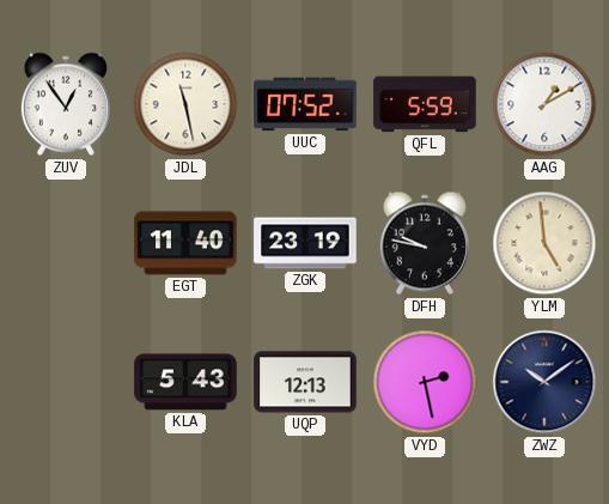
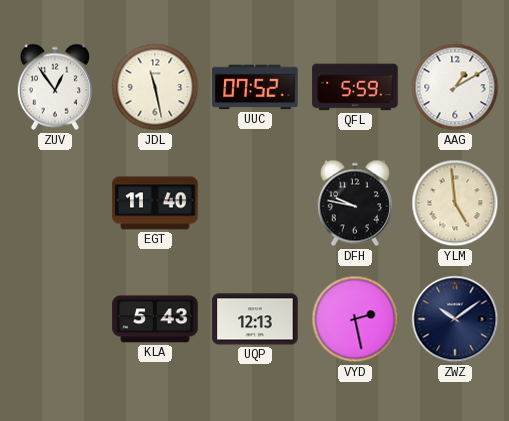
ZGK: 23:19 -> none (305, 243)
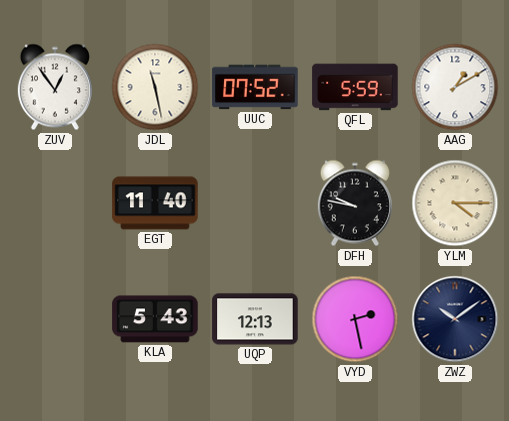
YLM: 4:59 -> 4:15 (455, 203)
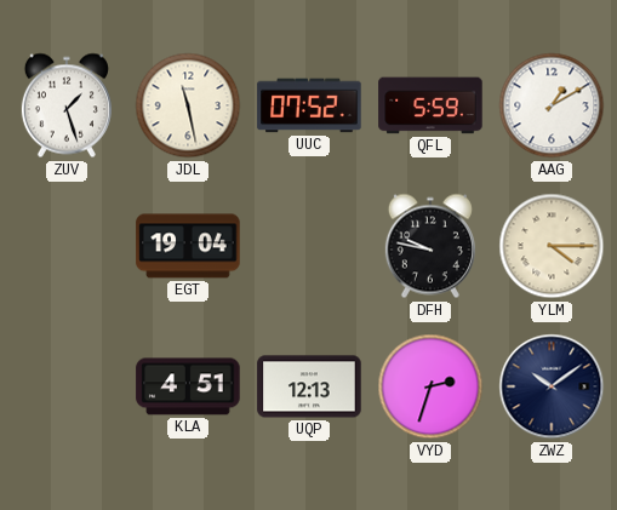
ZUV: 12:54 -> 1:27 (67, 105)
EGT: 11:40 -> 19:04 (188, 246)
KLA: 5:43 -> 4:51 (188, 386)
VYD: 2:28 -> 2:33 (430, 386)
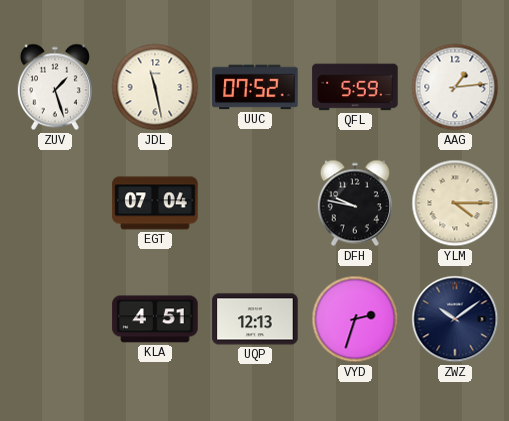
AAG: 1:10 -> 1:14 (455, 87)
EGT: 19:04 -> 07:04 (155, 203)
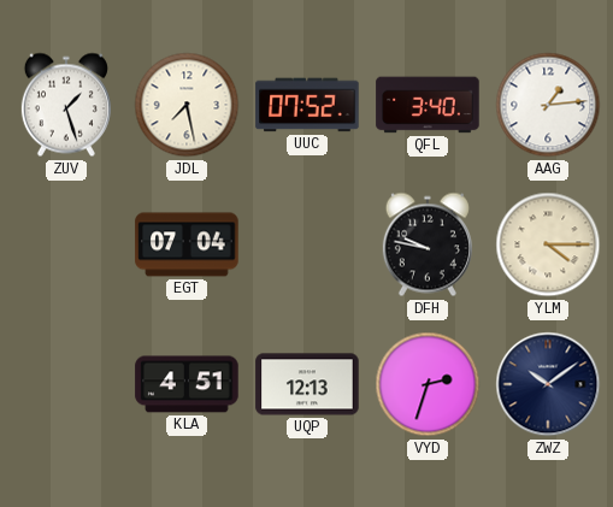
JDL: 11:28 -> 7:28 (187, 105)
QFL: 5:59 -> 3:40 (428, 105)
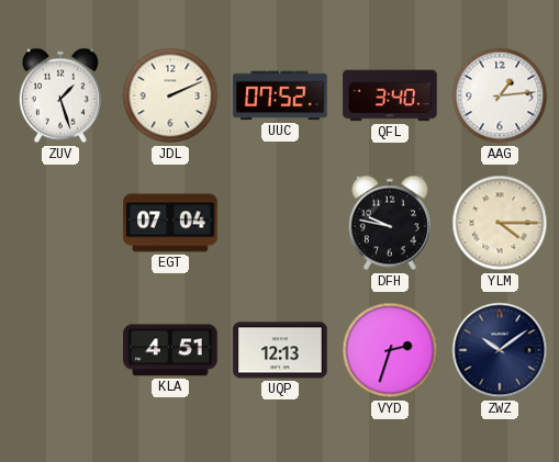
JDL: 7:28 -> 2:11 (170, 95)
